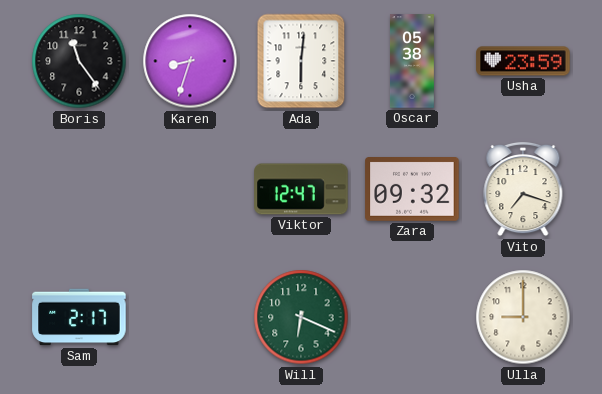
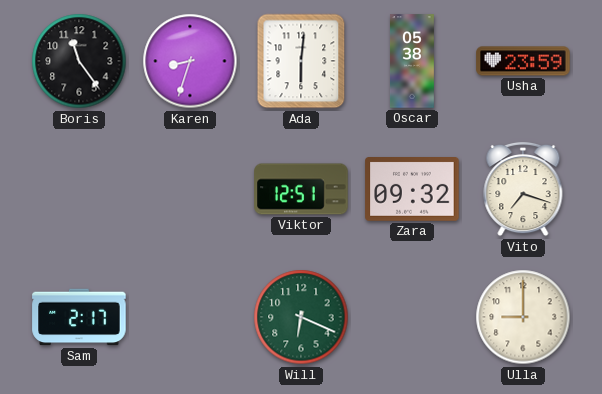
Viktor: 12:47 -> 12:51 (301, 189)
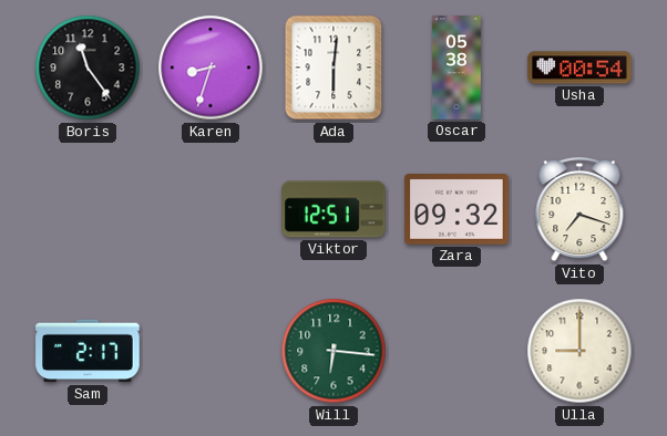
Usha: 23:59 -> 00:54 (579, 68)
Will: 6:19 -> 6:16 (334, 351)
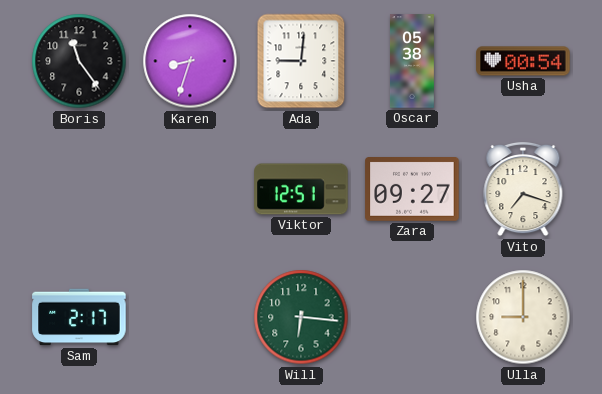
Ada: 6:01 -> 9:01 (301, 61)
Zara: 09:32 -> 09:27 (412, 190)
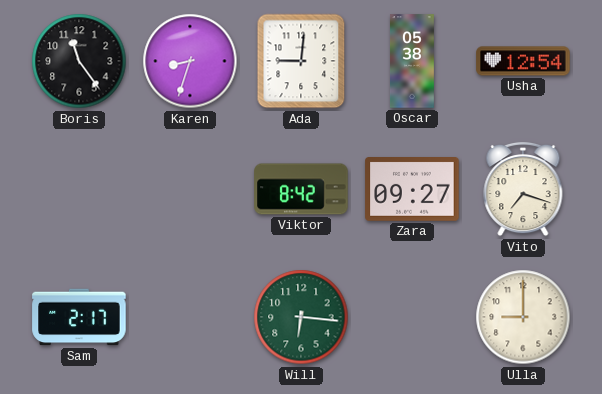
Usha: 00:54 -> 12:54 (523, 61)
Viktor: 12:51 -> 8:42 (301, 189)
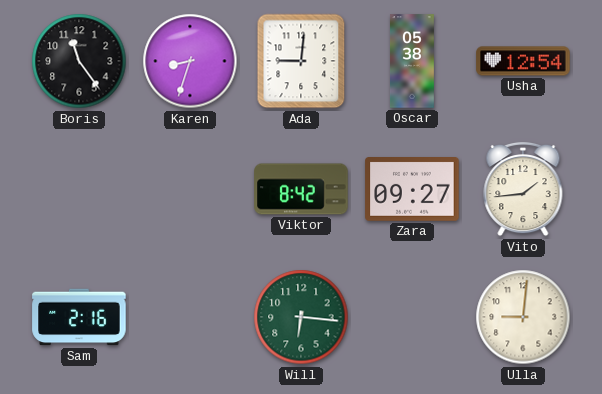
Vito: 7:18 -> 1:44 (523, 189)
Sam: 2:17 -> 2:16 (79, 317)
Ulla: 9:00 -> 9:01 (523, 317)
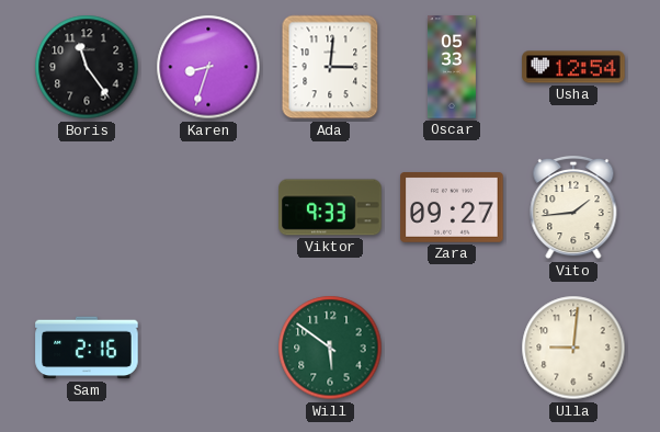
Ada: 9:01 -> 3:01 (330, 67)
Oscar: 05:38 -> 05:33 (452, 67)
Viktor: 8:42 -> 9:33 (330, 207)
Will: 6:16 -> 5:51 (330, 348)
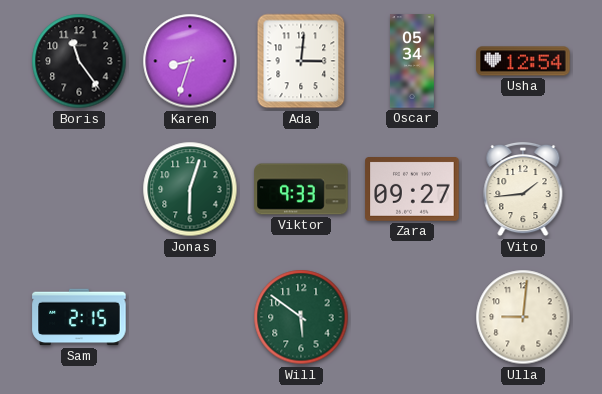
Oscar: 05:33 -> 05:34 (412, 61)
Jonas: none -> 6:03 (190, 189)
Sam: 2:16 -> 2:15 (79, 317)
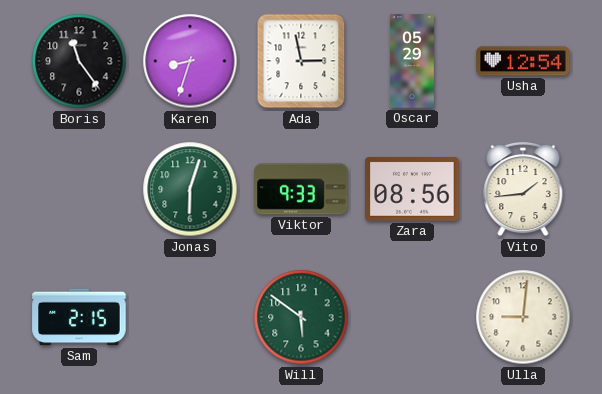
Ada: 3:01 -> 2:58 (301, 61)
Oscar: 05:34 -> 05:29 (412, 61)
Zara: 09:27 -> 08:56 (412, 190)
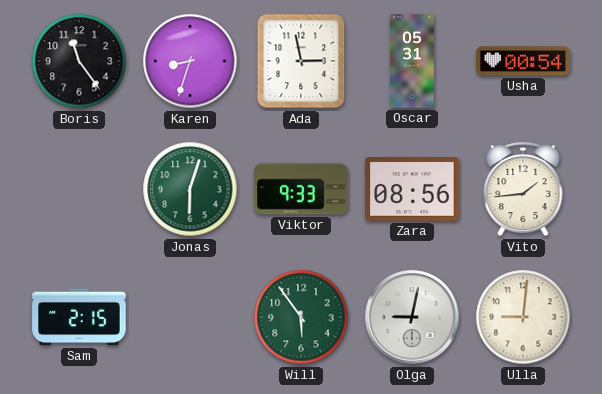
Oscar: 05:29 -> 05:31 (412, 61)
Usha: 12:54 -> 00:54 (523, 61)
Will: 5:51 -> 5:54 (301, 317)
Olga: none -> 9:02 (412, 317)
